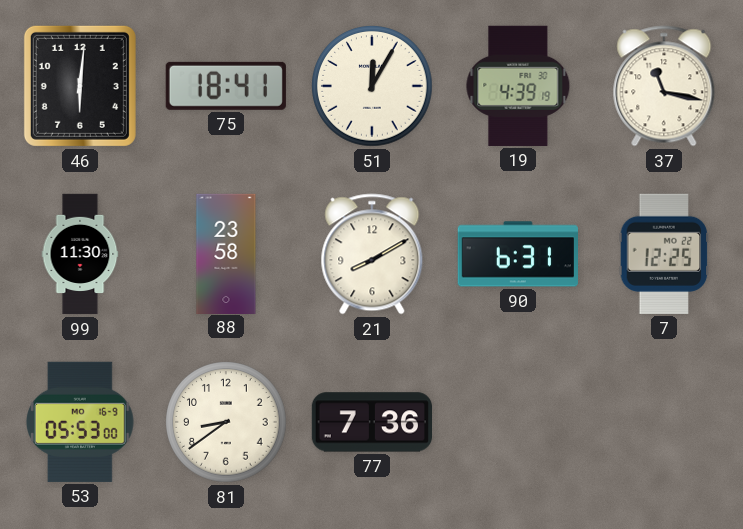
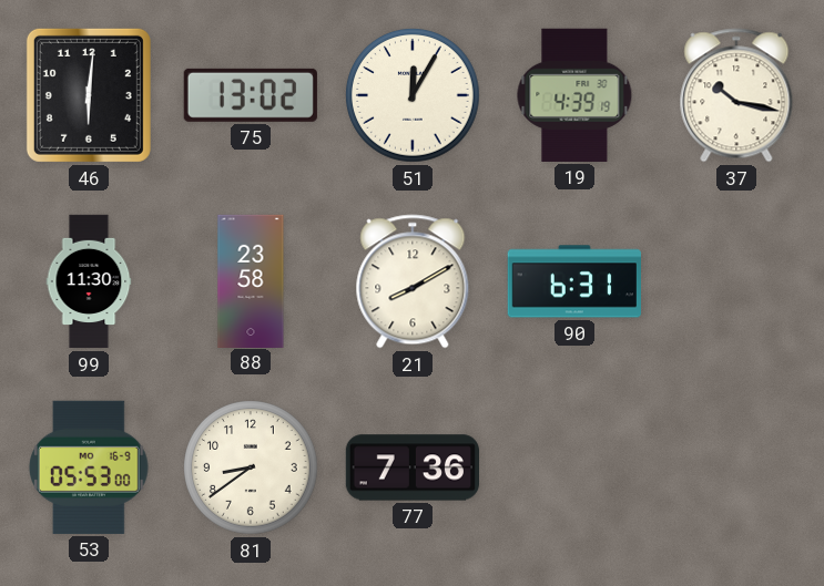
75: 18:41 -> 13:02 (251, 95)
37: 11:17 -> 10:17 (736, 95)
7: 12:25 -> none (664, 254)
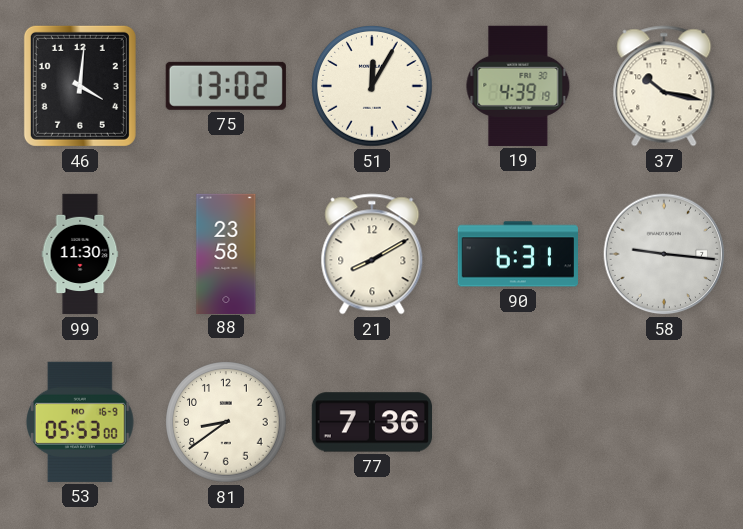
46: 6:01 -> 4:01 (80, 86)
58: none -> 9:16 (664, 254)
